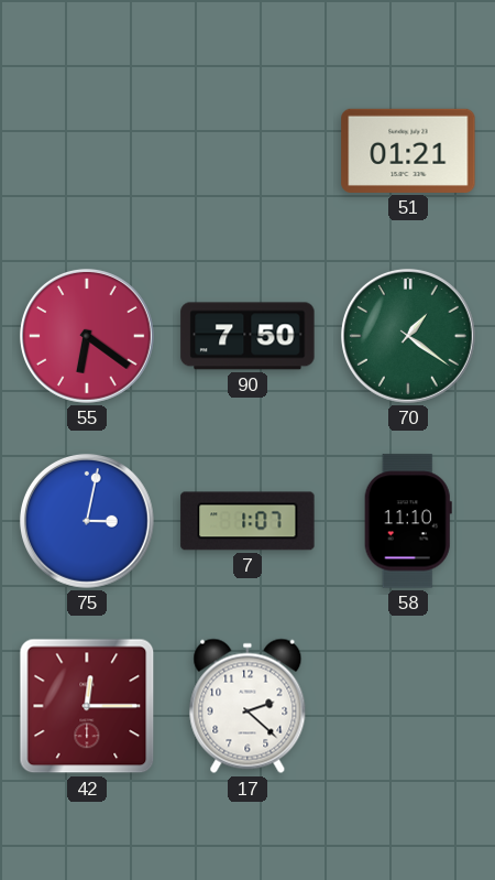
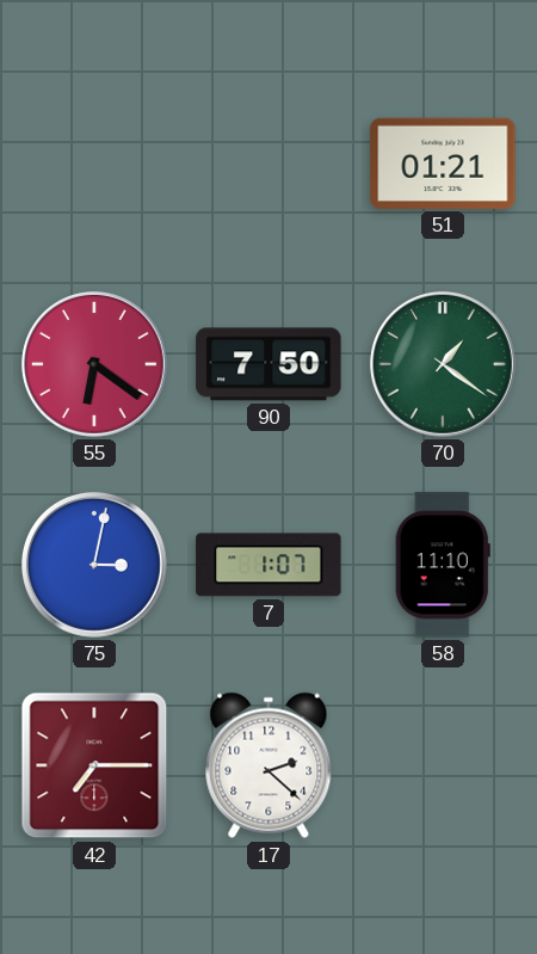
42: 12:15 -> 7:15 (94, 765)
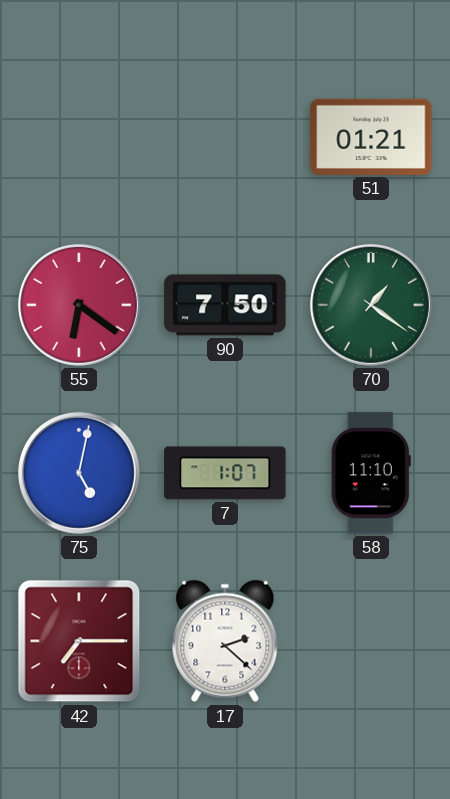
75: 3:02 -> 5:02 (79, 473)
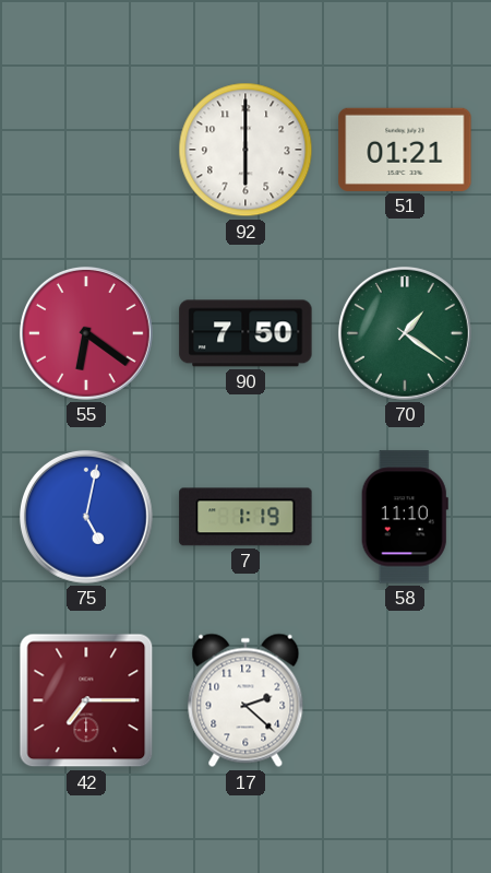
92: none -> 6:00 (245, 150)
7: 1:07 -> 1:19 (245, 517)
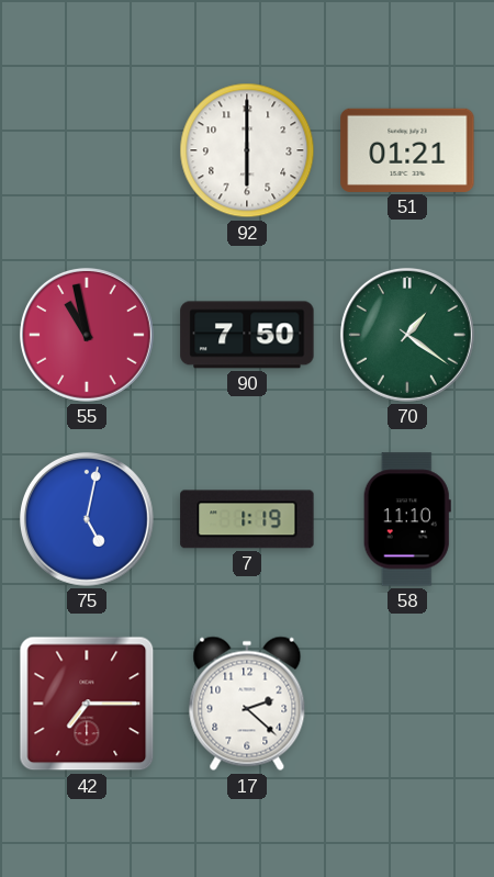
55: 6:21 -> 10:58 (87, 335)
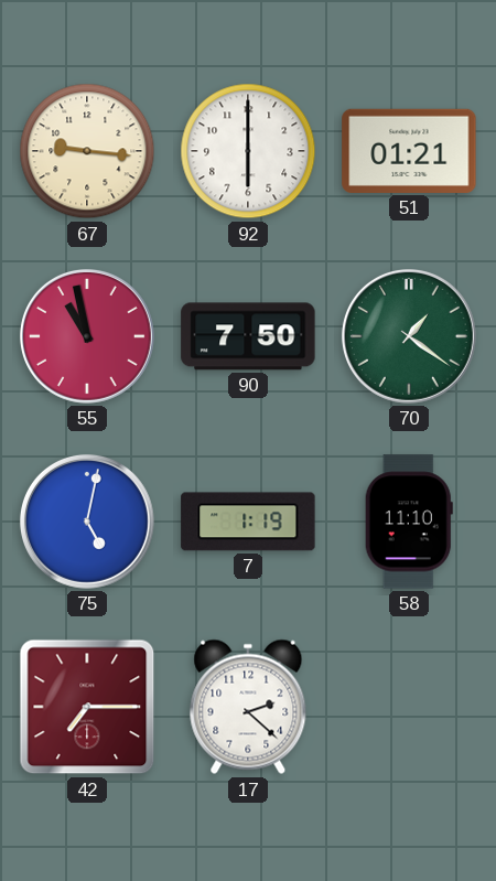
67: none -> 9:16 (87, 151)
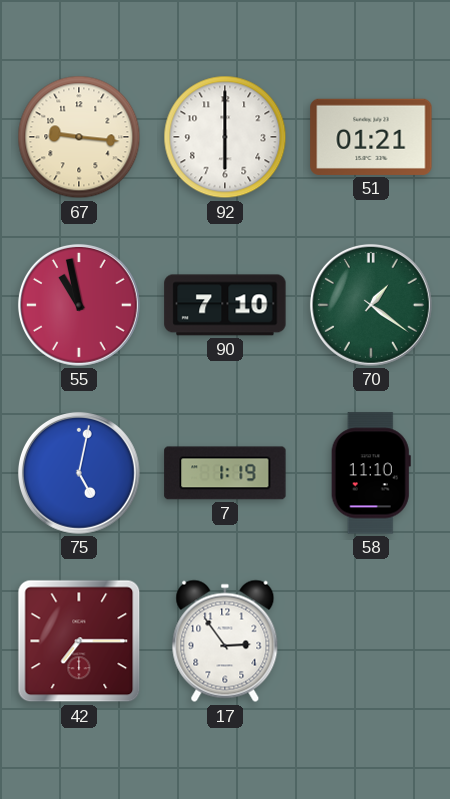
90: 7:50 -> 7:10 (225, 305)
17: 2:22 -> 2:54 (225, 641)
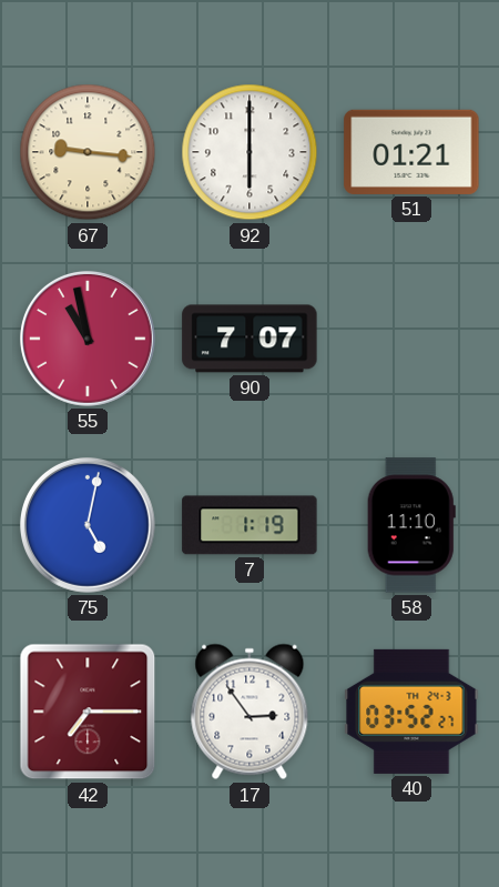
90: 7:10 -> 7:07 (249, 339)
70: 1:21 -> none (371, 305)
40: none -> 03:52 (411, 712)
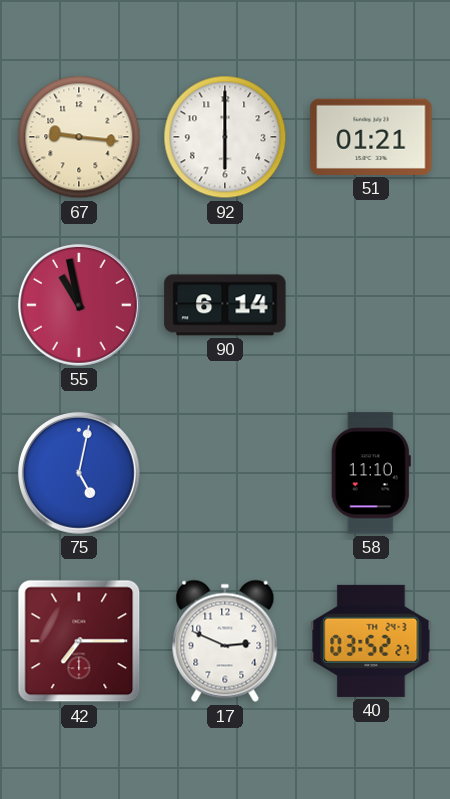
90: 7:07 -> 6:14 (225, 305)
7: 1:19 -> none (249, 525)
17: 2:54 -> 2:49 (225, 641)
